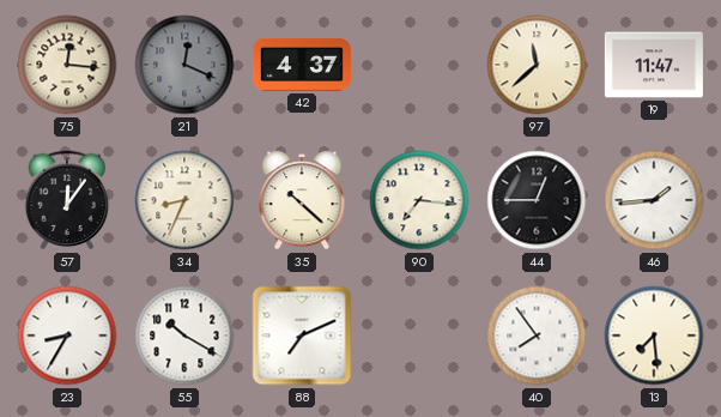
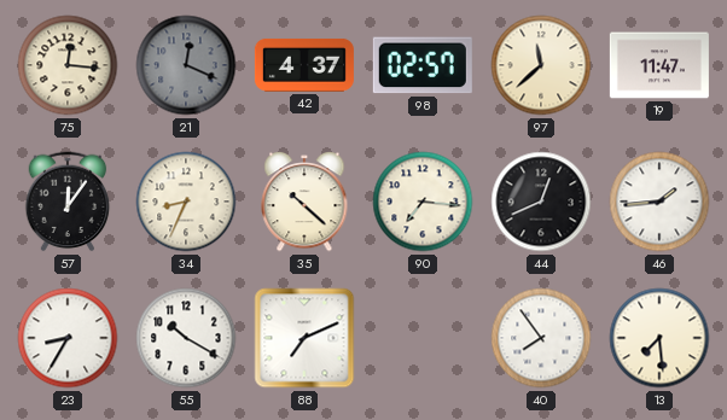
98: none -> 02:57 (423, 65)
44: 12:45 -> 12:41 (541, 202)
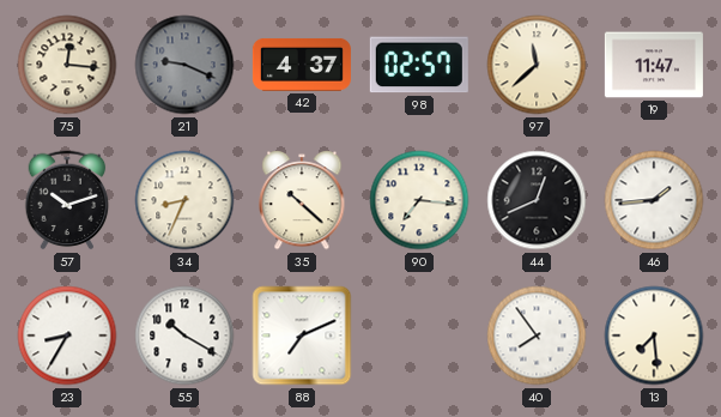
21: 12:19 -> 9:19 (184, 65)
57: 12:06 -> 10:12 (67, 200)
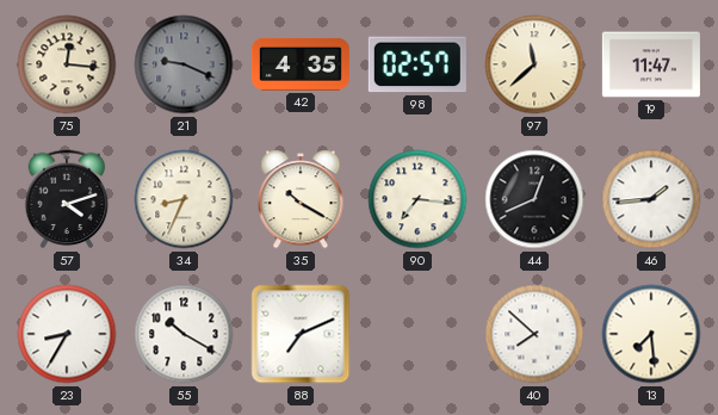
42: 4:37 -> 4:35 (301, 64)
57: 10:12 -> 4:12 (67, 199)
35: 10:22 -> 10:20 (301, 200)
40: 7:54 -> 7:52 (534, 334)
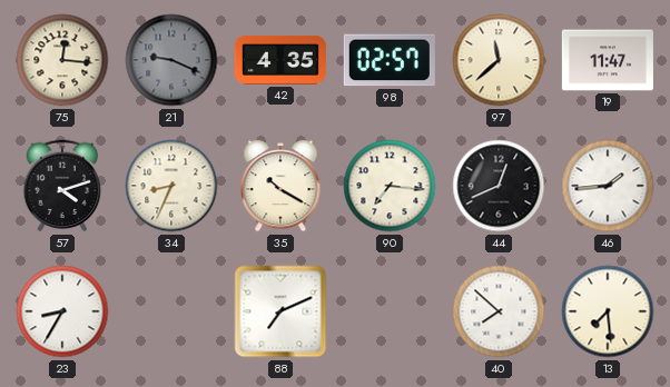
55: 10:20 -> none (184, 334)
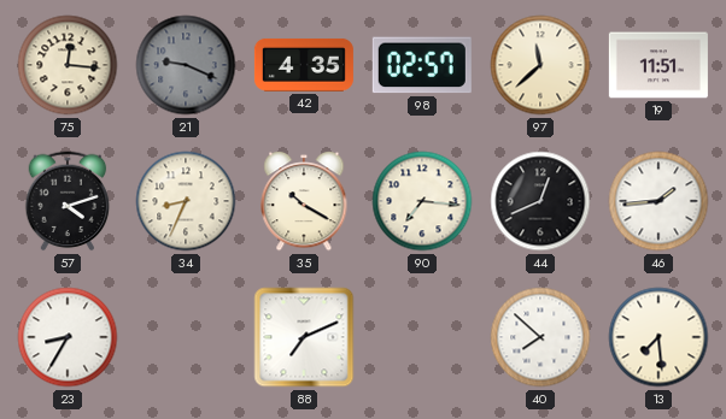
19: 11:47 -> 11:51 (658, 65)
